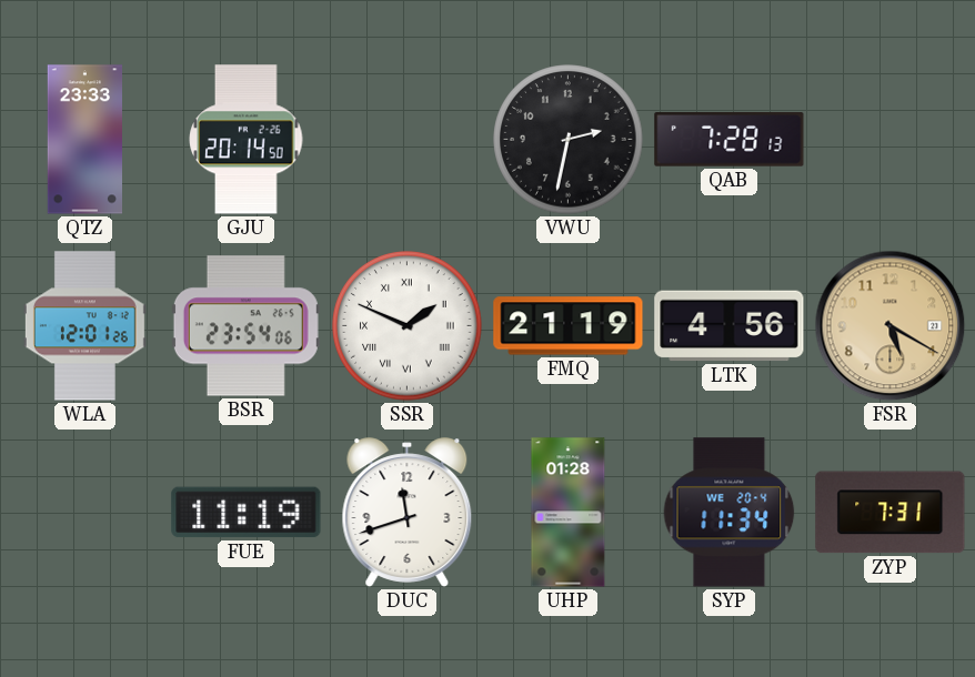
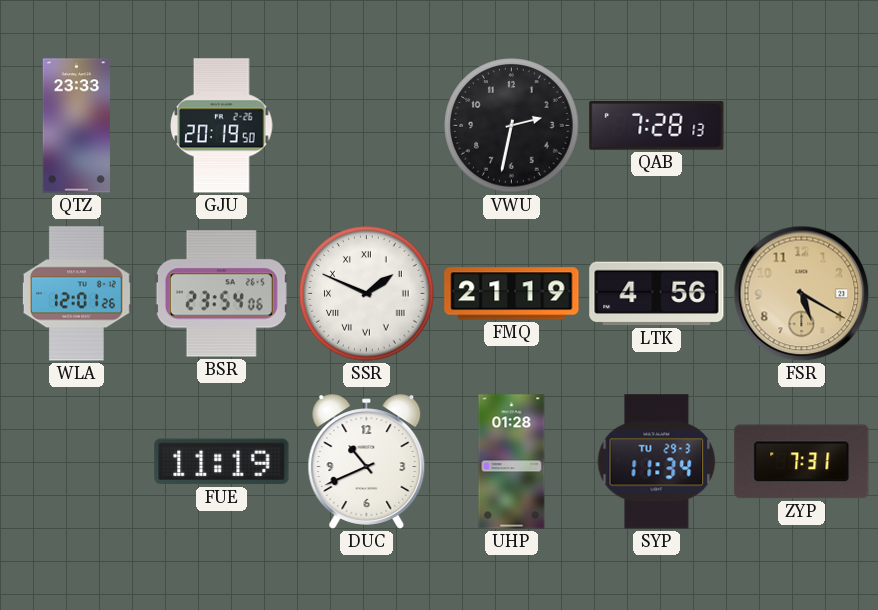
GJU: 20:14 -> 20:19 (222, 126)
DUC: 11:42 -> 10:41 (367, 462)
SYP date: WE 20-4 -> TU 29-3 (657, 462)
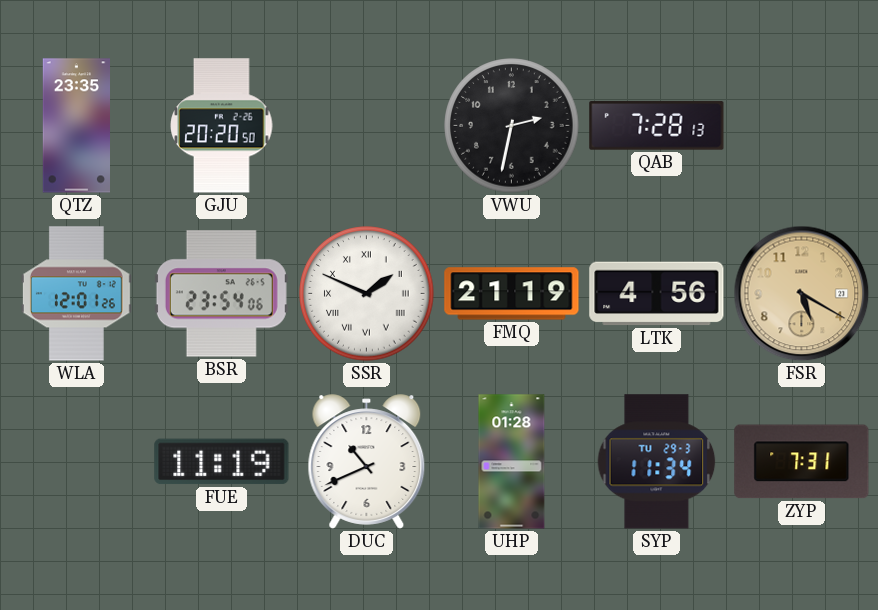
QTZ: 23:33 -> 23:35 (76, 126)
GJU: 20:19 -> 20:20 (222, 126)
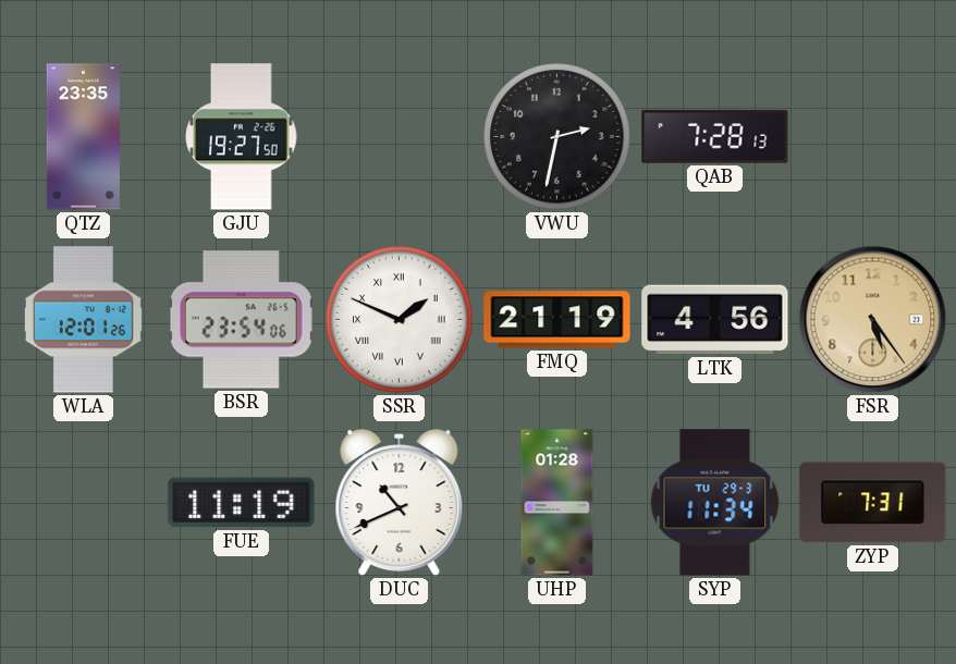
GJU: 20:20 -> 19:27 (242, 137)
FSR: 5:20 -> 5:24 (873, 320)
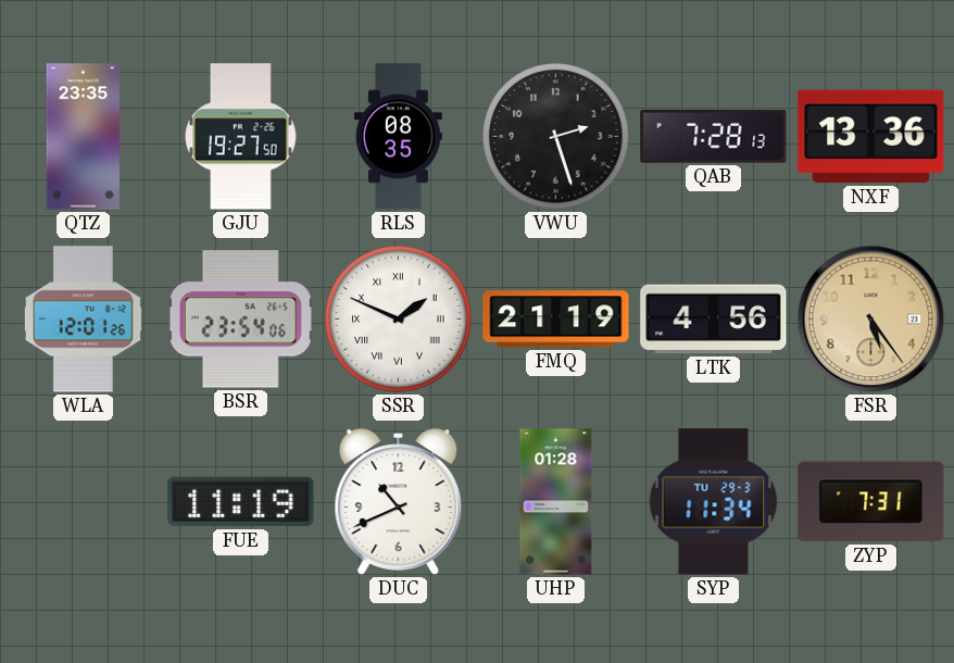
RLS: none -> 08:35 (398, 137)
VWU: 2:32 -> 2:27 (556, 137)
NXF: none -> 13:36 (871, 137)
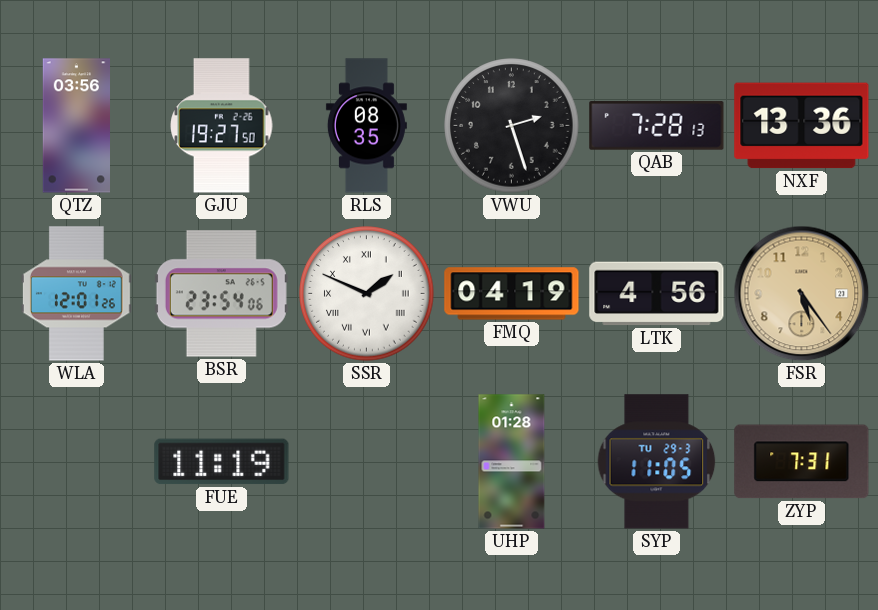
QTZ: 23:35 -> 03:56 (76, 126)
FMQ: 21:19 -> 04:19 (512, 294)
DUC: 10:41 -> none (399, 502)
SYP: 11:34 -> 11:05 (657, 462)
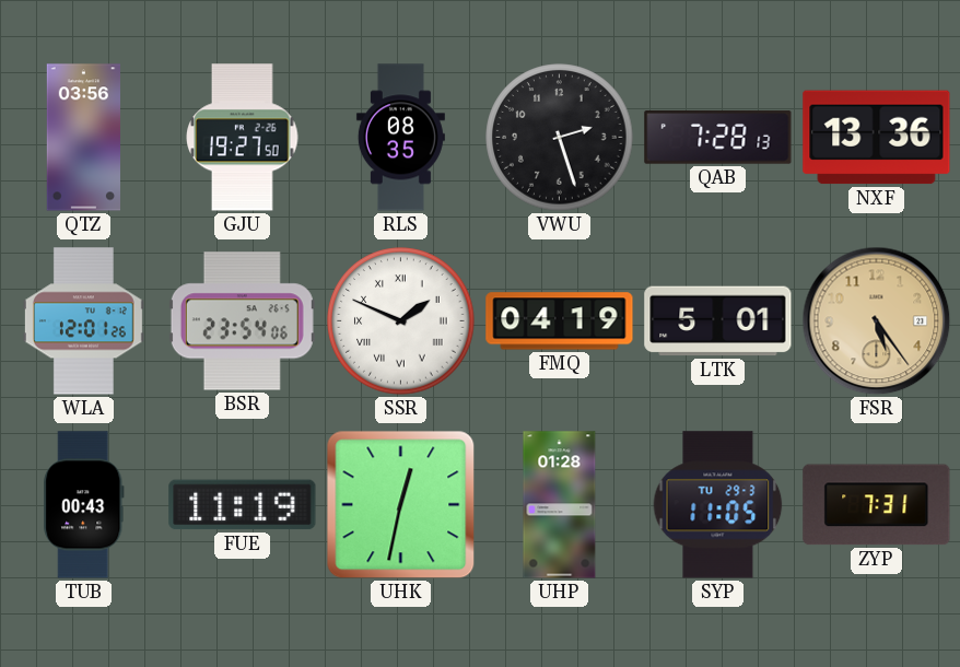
LTK: 4:56 -> 5:01 (718, 321)
TUB: none -> 00:43 (84, 505)
UHK: none -> 12:32 (401, 505)
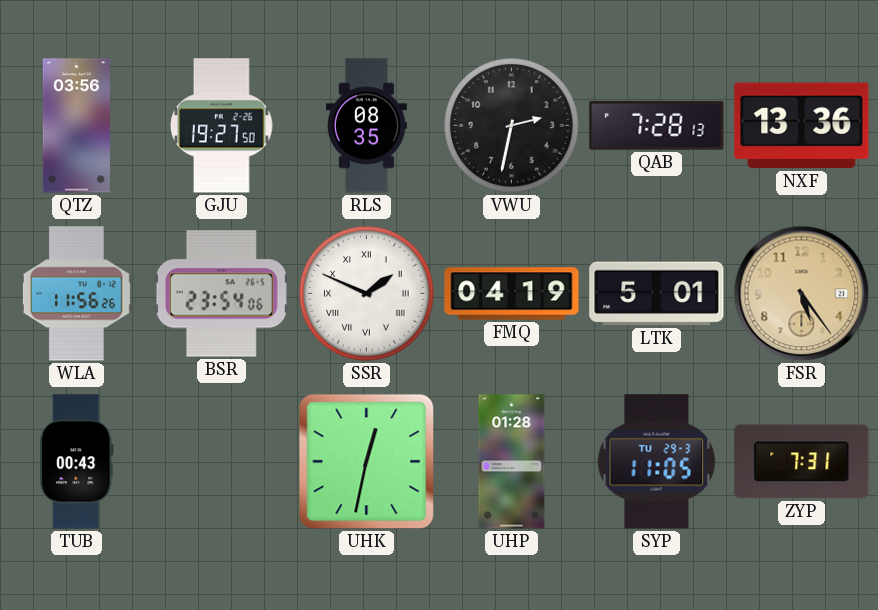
VWU: 2:27 -> 2:32 (512, 126)
WLA: 12:01 -> 11:56 (76, 294)
FUE: 11:19 -> none (243, 505)
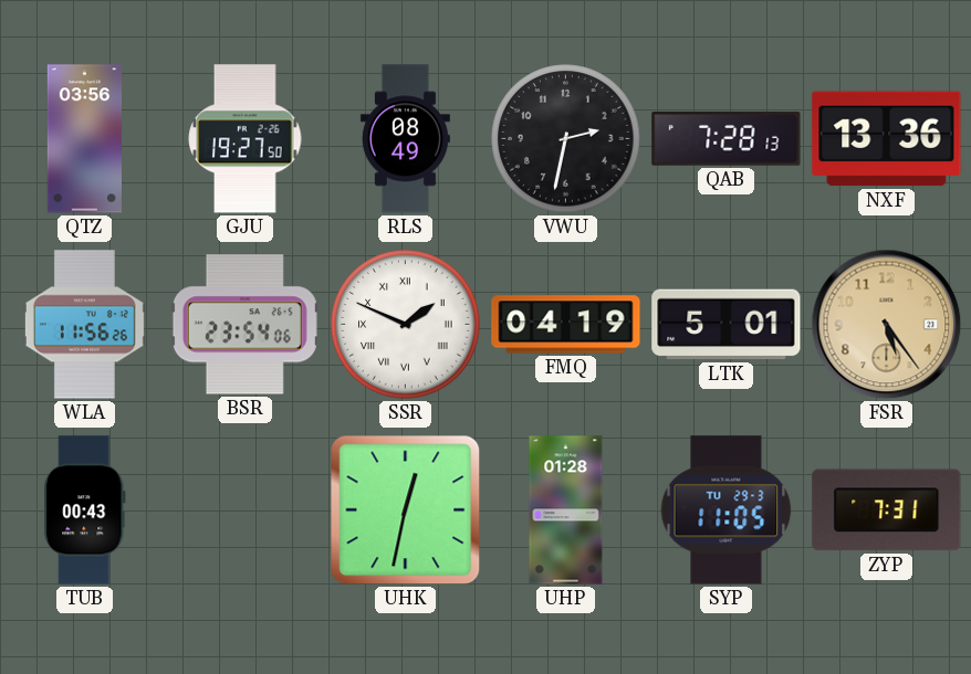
RLS: 08:35 -> 08:49 (405, 139)
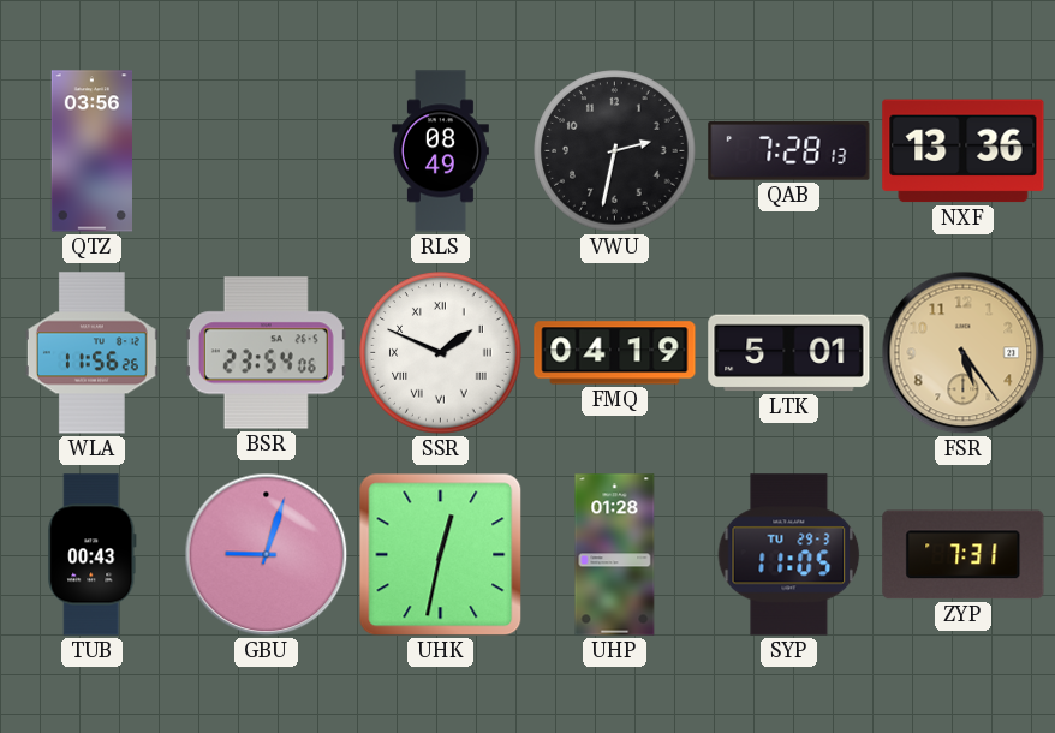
GJU: 19:27 -> none (246, 139)
GBU: none -> 9:03 (267, 555)
